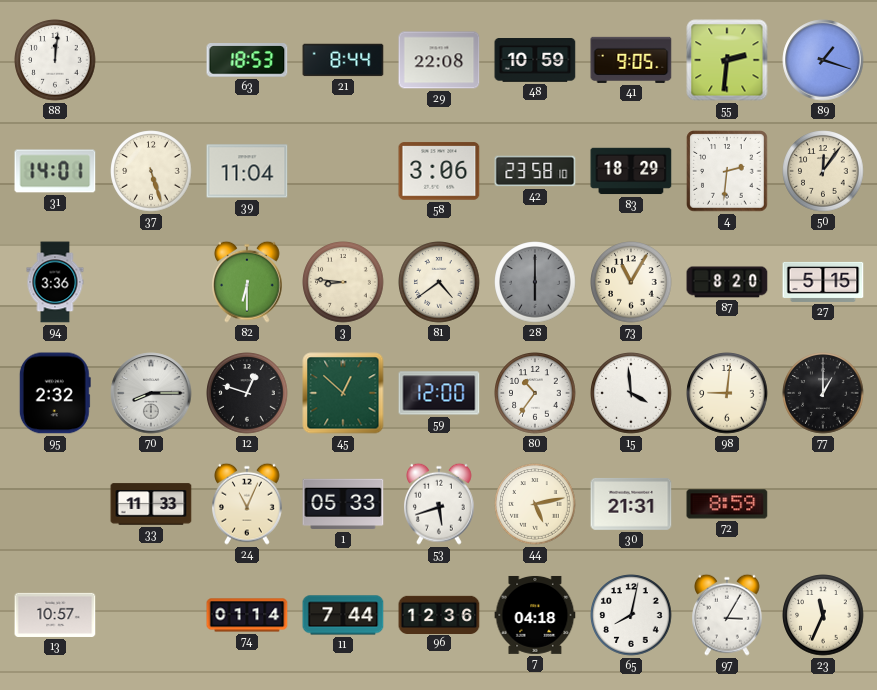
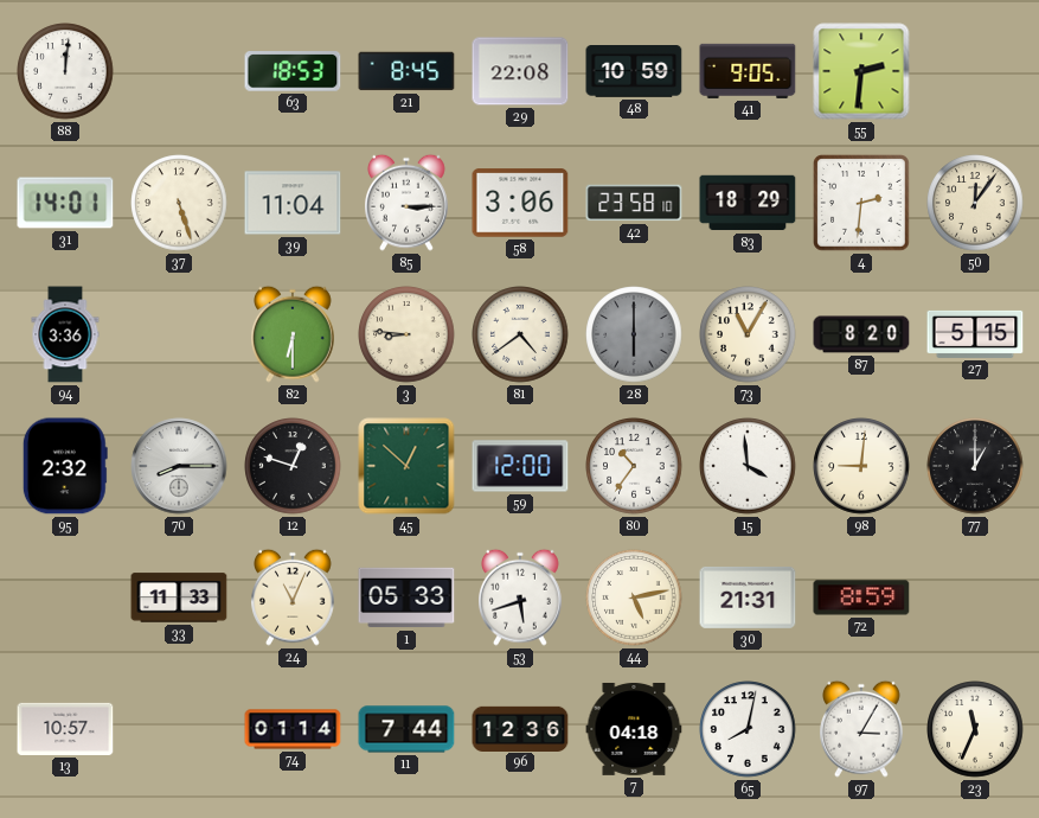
21: 8:44 -> 8:45 (406, 71)
89: 1:18 -> none (823, 60)
85: none -> 3:15 (408, 203)
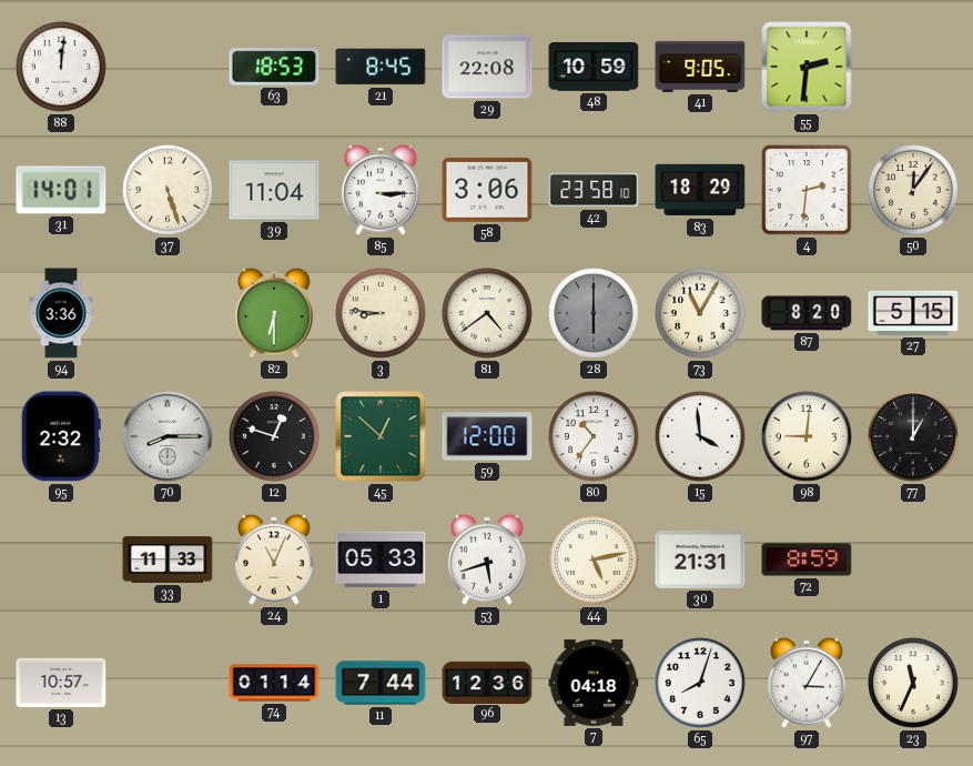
65: 8:02 -> 8:03 (700, 683)
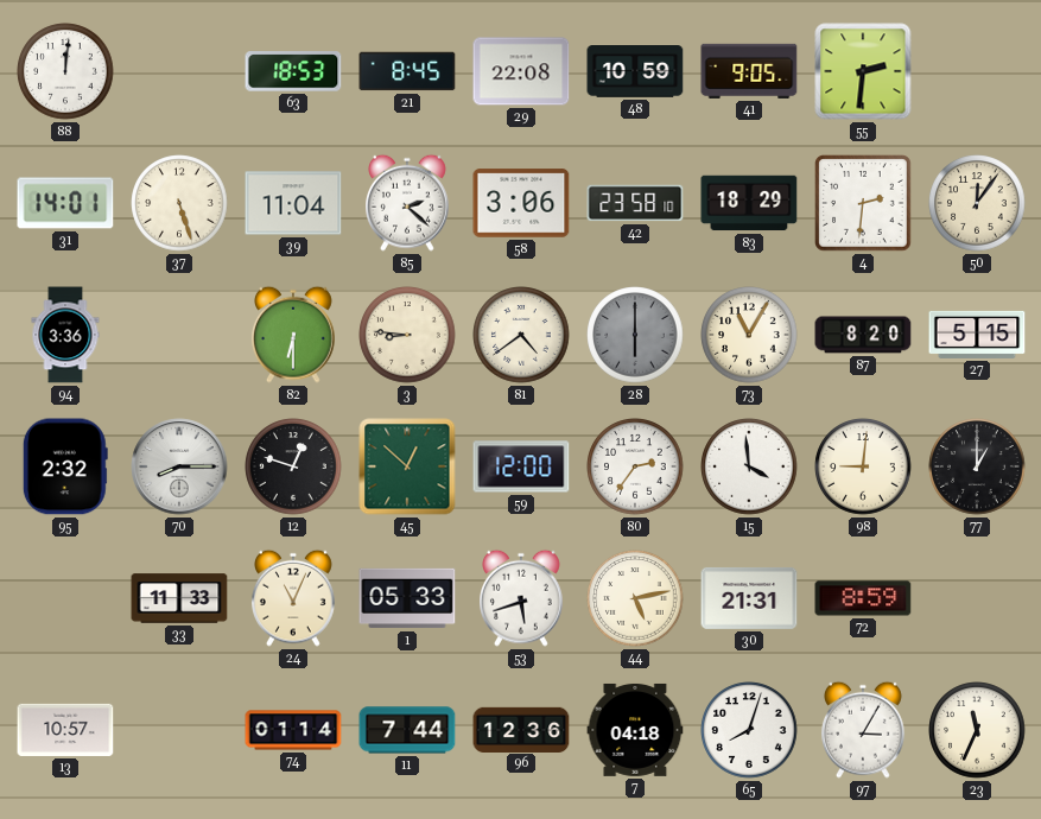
85: 3:15 -> 2:22 (408, 203)
80: 10:36 -> 2:36 (635, 466)
